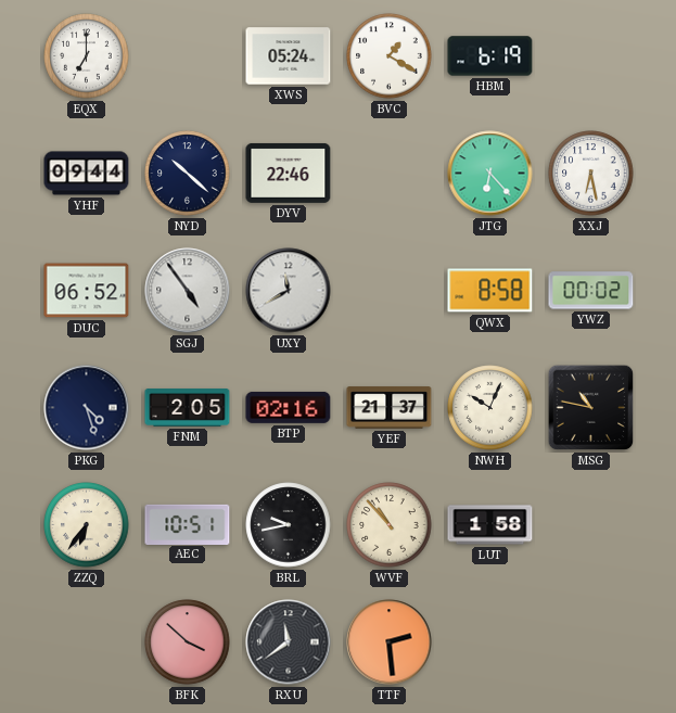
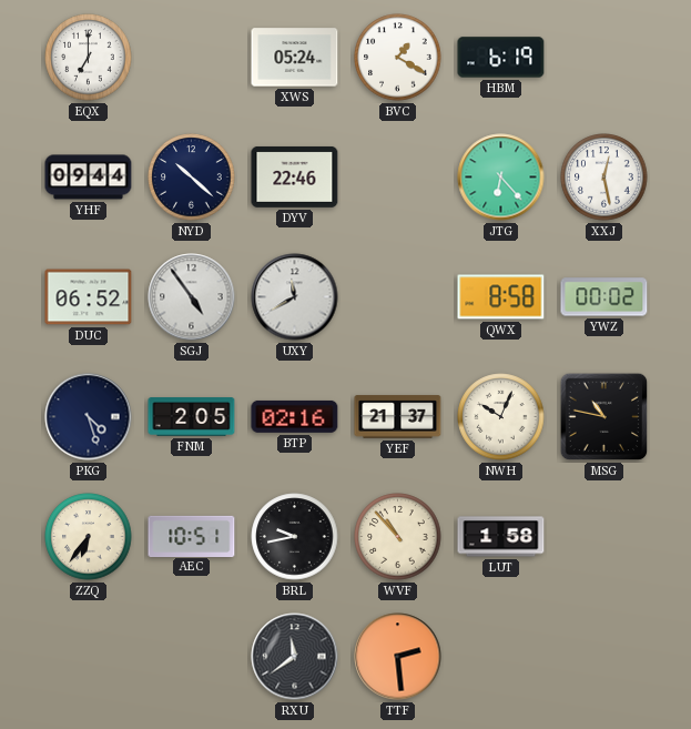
XXJ: 6:28 -> 12:28 (604, 178)
BFK: 3:52 -> none (188, 642)
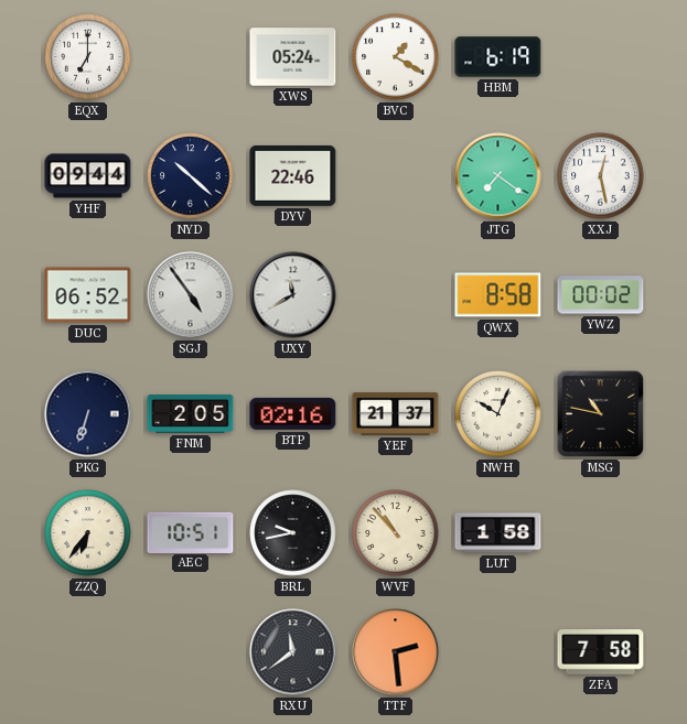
JTG: 6:23 -> 7:21 (498, 176)
PKG: 4:27 -> 6:33 (88, 414)
ZFA: none -> 7:58 (601, 652)
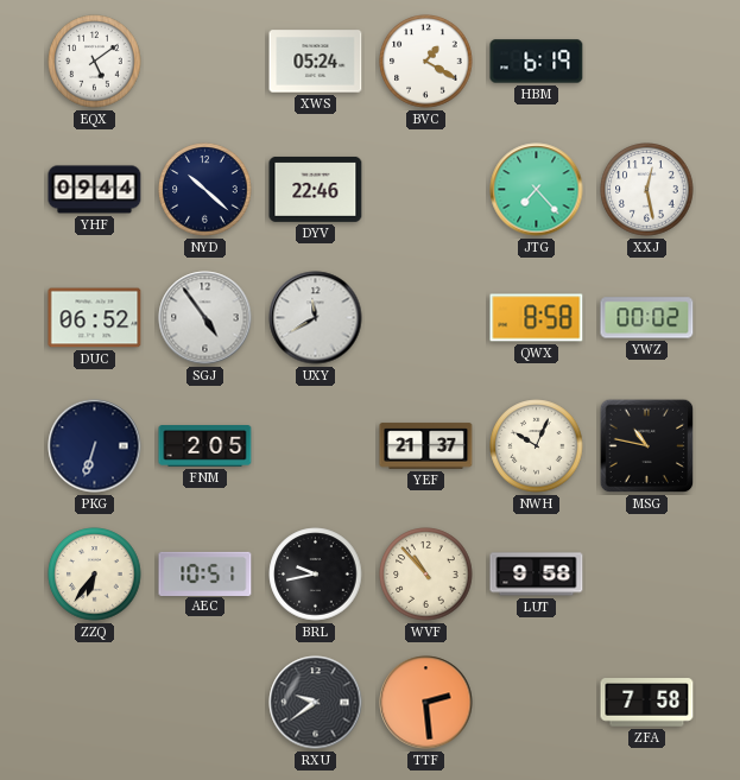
EQX: 7:00 -> 5:09 (95, 62)
JTG: 7:21 -> 7:23 (537, 190)
BTP: 02:16 -> none (293, 413)
LUT: 1:58 -> 9:58 (537, 575)
RXU: 11:39 -> 9:39 (316, 703)
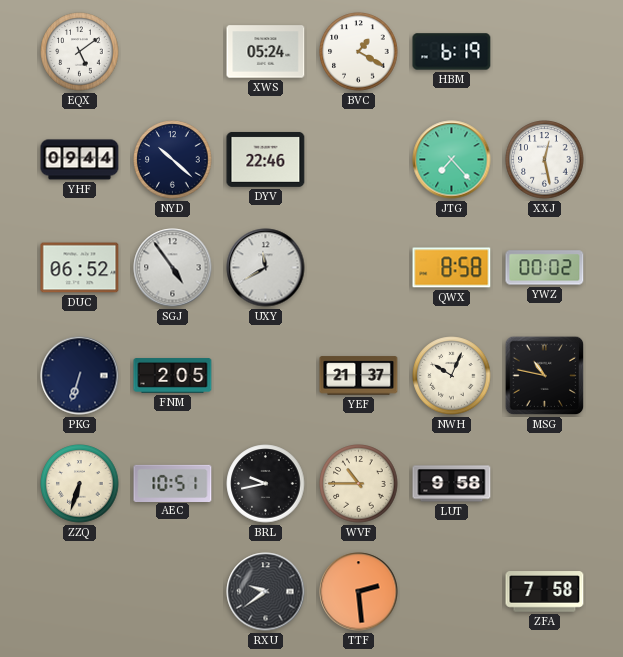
ZZQ: 6:36 -> 6:33 (80, 484)
WVF: 10:53 -> 10:45 (359, 484)
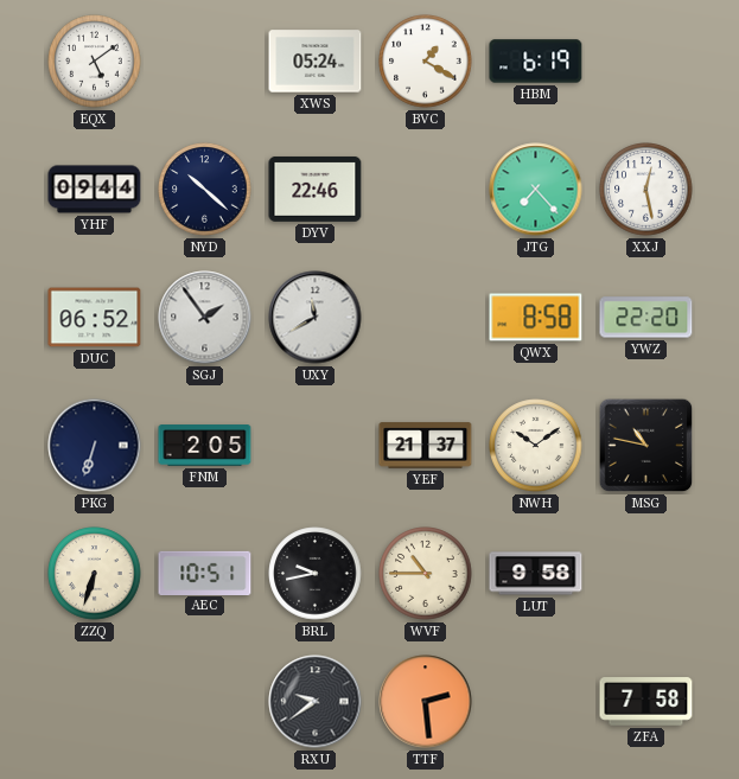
SGJ: 4:54 -> 1:54 (205, 318)
YWZ: 00:02 -> 22:20 (646, 318)
NWH: 10:04 -> 10:09 (536, 446)
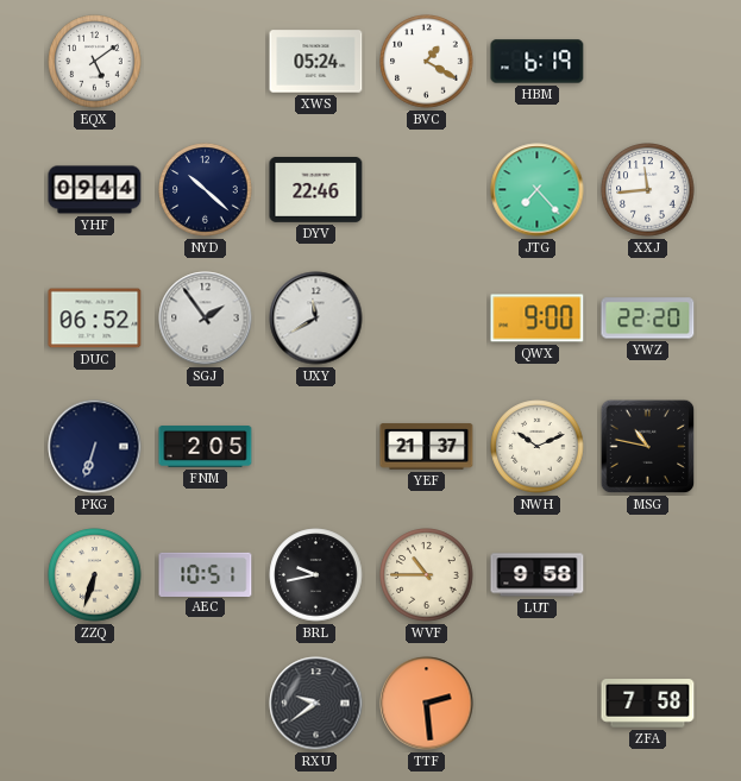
XXJ: 12:28 -> 11:44 (648, 190)
QWX: 8:58 -> 9:00 (538, 319)
NWH: 10:09 -> 10:11 (538, 447)
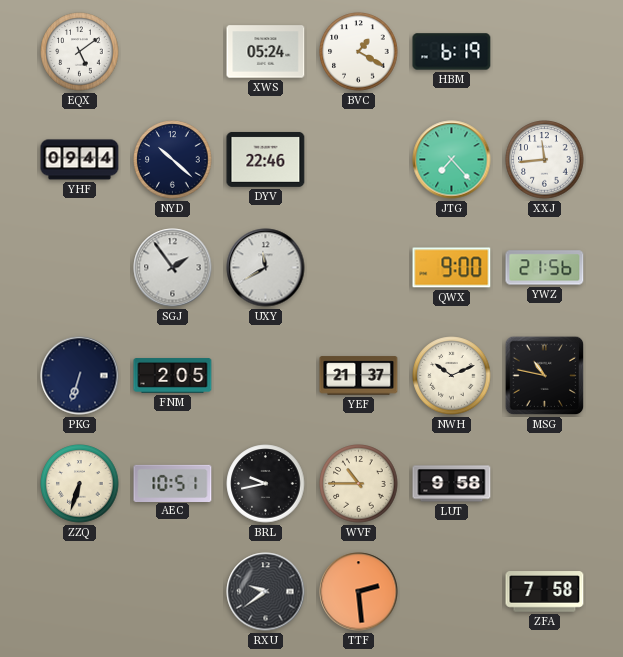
DUC: 06:52 -> none (95, 319)
YWZ: 22:20 -> 21:56 (545, 268)
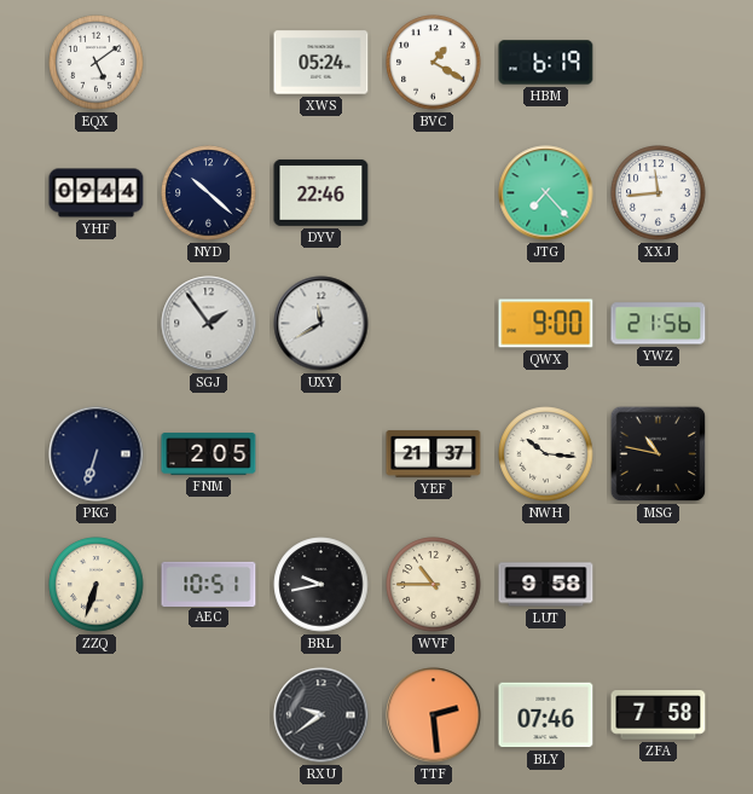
NWH: 10:11 -> 10:16 (546, 454)
BLY: none -> 07:46 (546, 715)
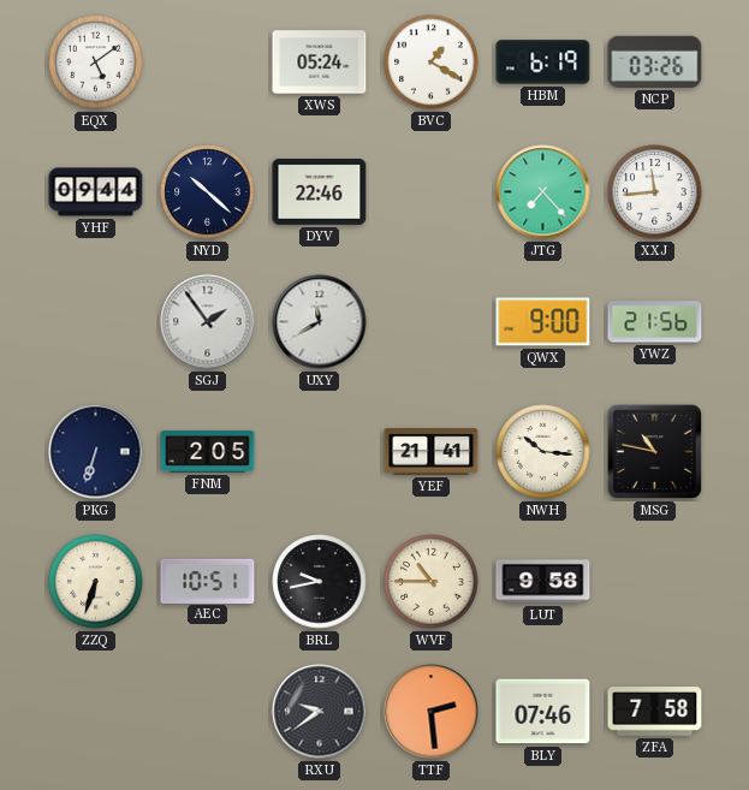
NCP: none -> 03:26 (655, 61)
YEF: 21:37 -> 21:41 (432, 452)
